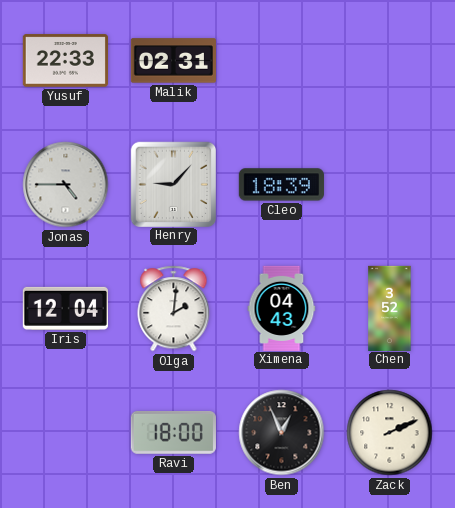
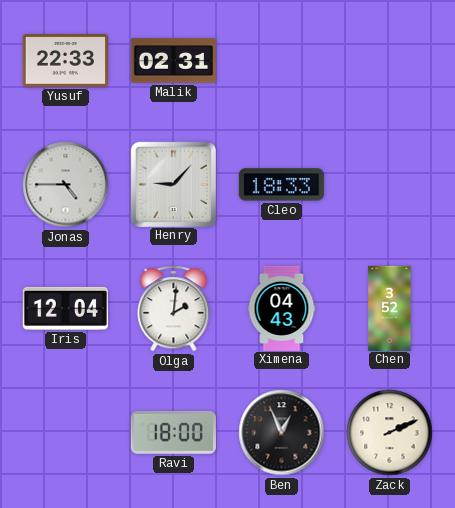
Cleo: 18:39 -> 18:33 (281, 185)
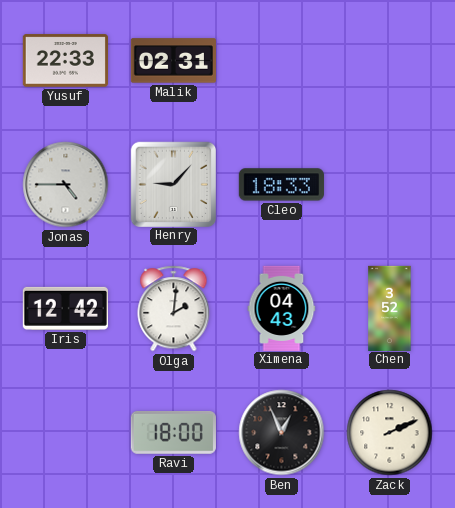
Iris: 12:04 -> 12:42 (65, 308)
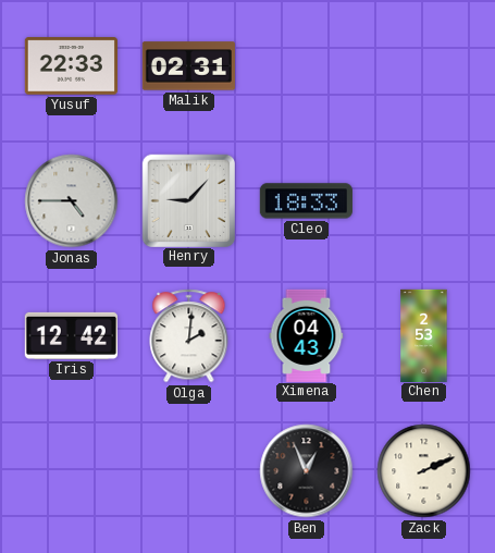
Chen: 3:52 -> 2:53 (424, 335)
Ravi: 18:00 -> none (173, 432)
